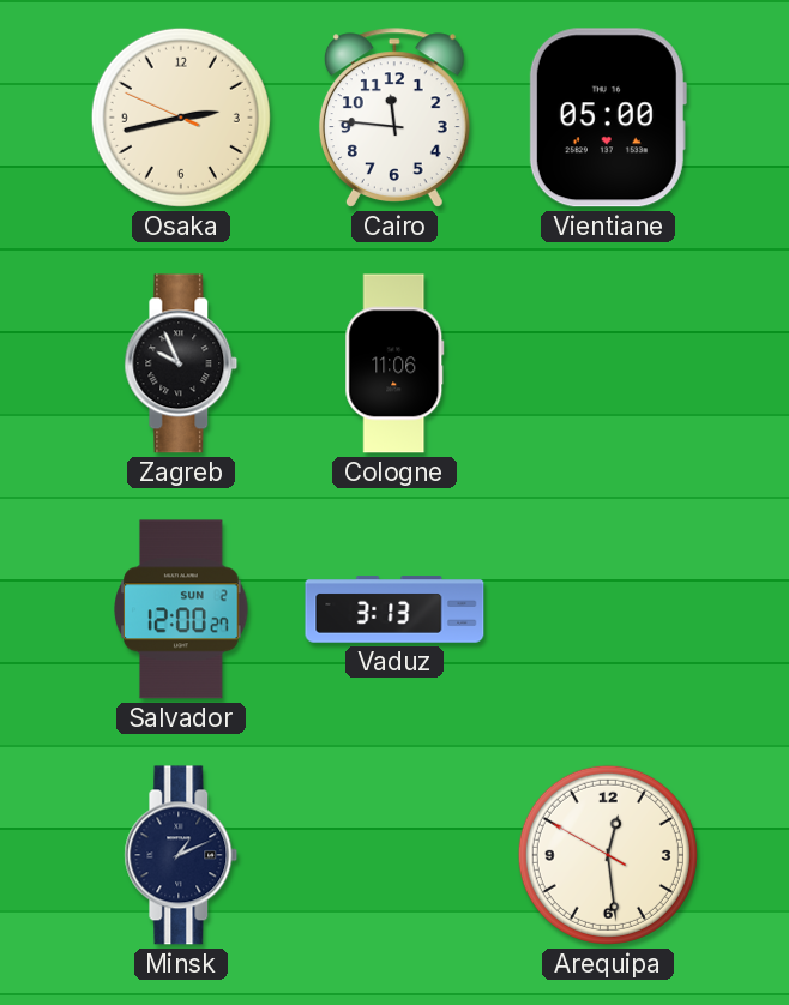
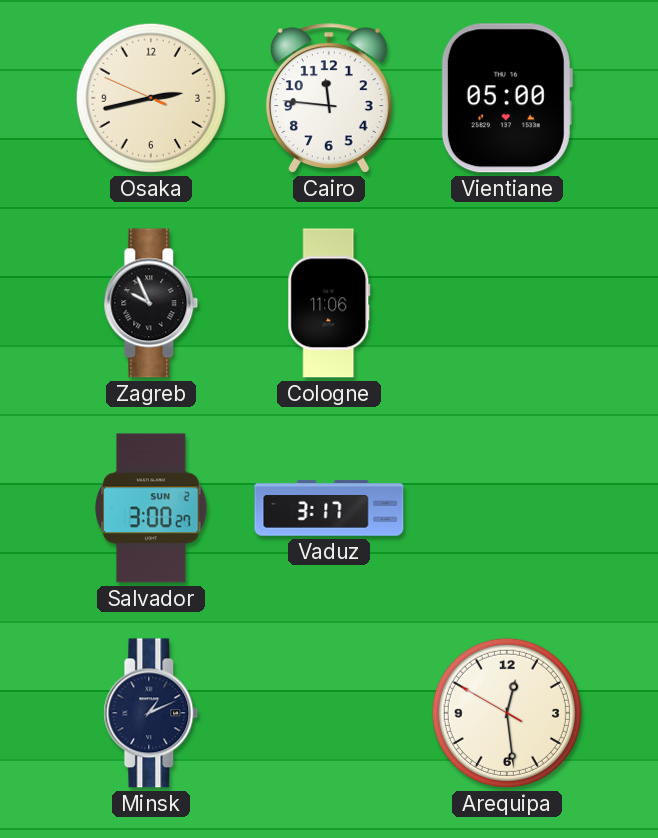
Salvador: 12:00 -> 3:00 (151, 508)
Vaduz: 3:13 -> 3:17 (329, 508)
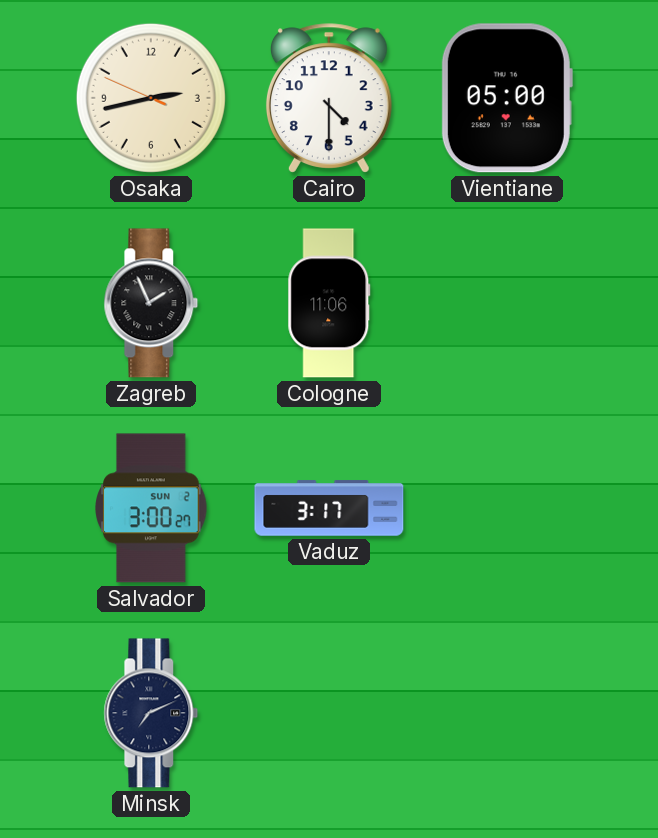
Cairo: 11:46 -> 4:30 (329, 98)
Zagreb: 9:56 -> 1:56 (151, 303)
Minsk: 1:11 -> 7:11 (151, 713)
Arequipa: 12:28 -> none (507, 713)
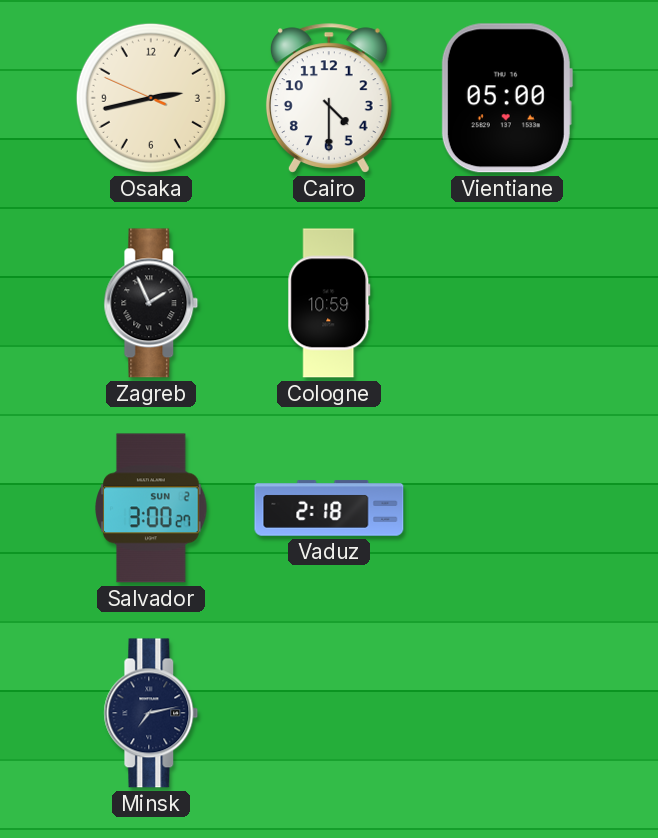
Cologne: 11:06 -> 10:59 (329, 303)
Vaduz: 3:17 -> 2:18 (329, 508)
Minsk: 7:11 -> 7:13 (151, 713)
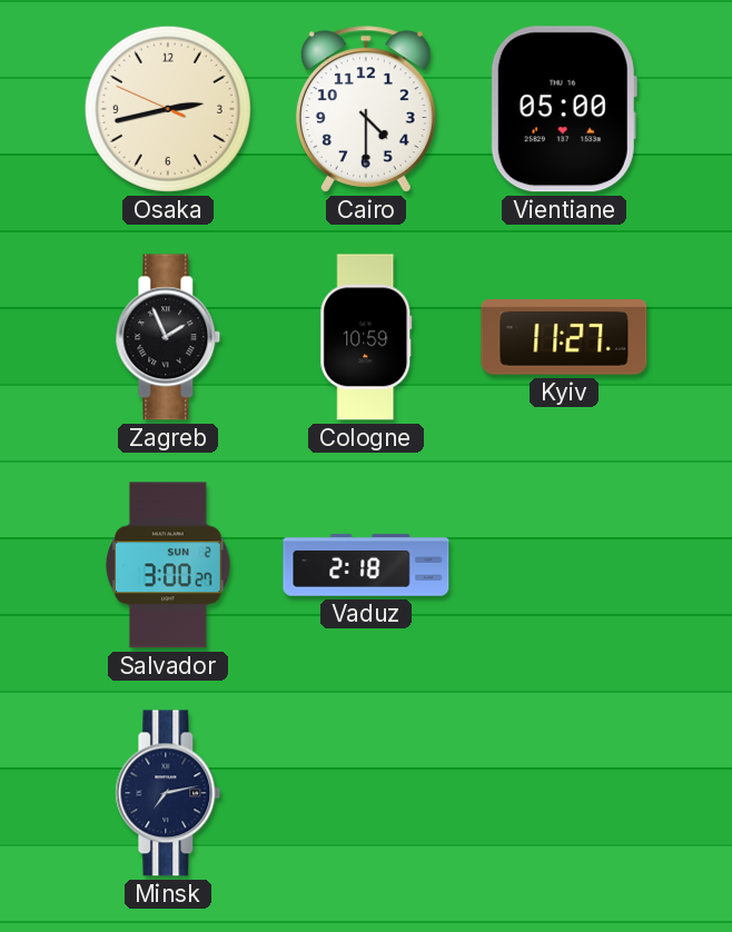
Kyiv: none -> 11:27 (564, 338)
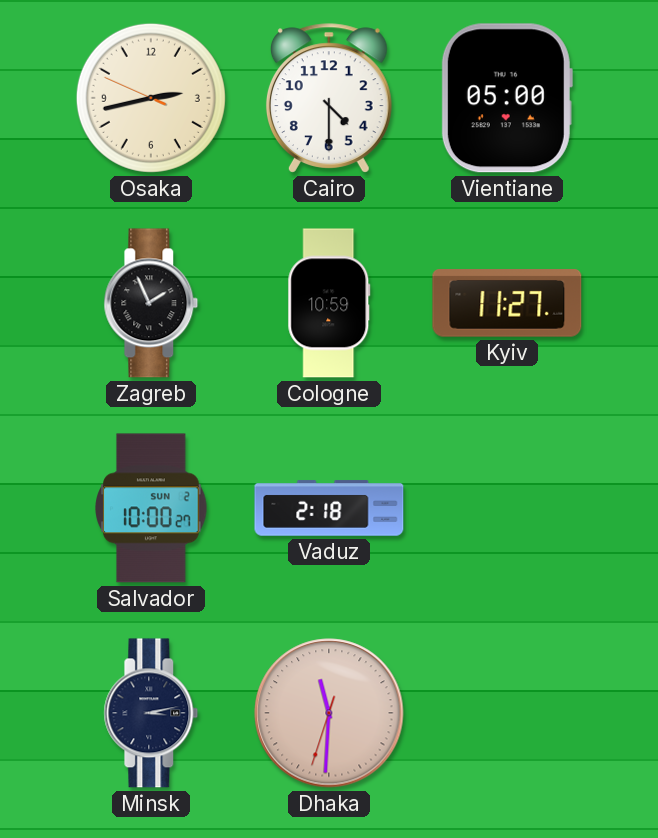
Salvador: 3:00 -> 10:00 (151, 508)
Minsk: 7:13 -> 3:13 (151, 713)
Dhaka: none -> 11:30 (329, 713)
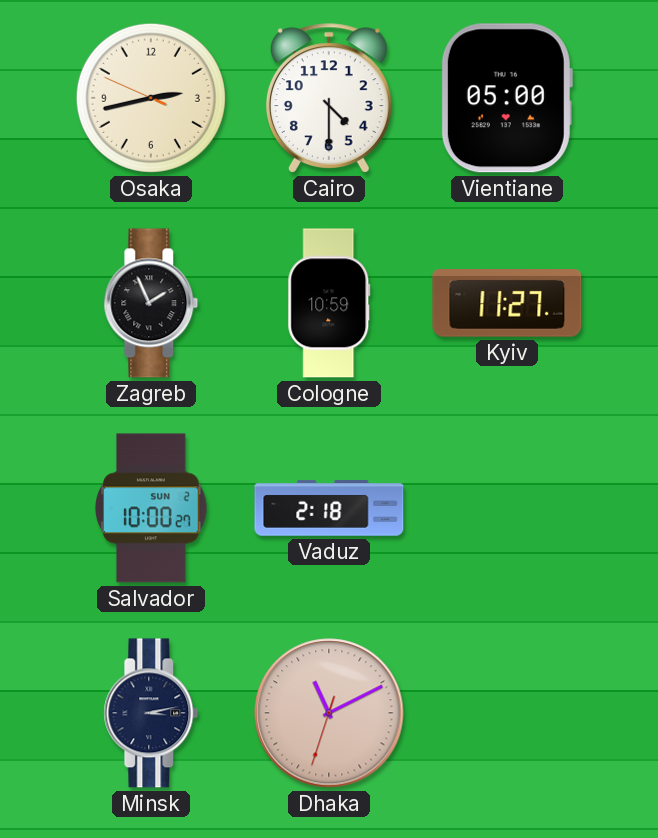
Dhaka: 11:30 -> 11:10 (329, 713)
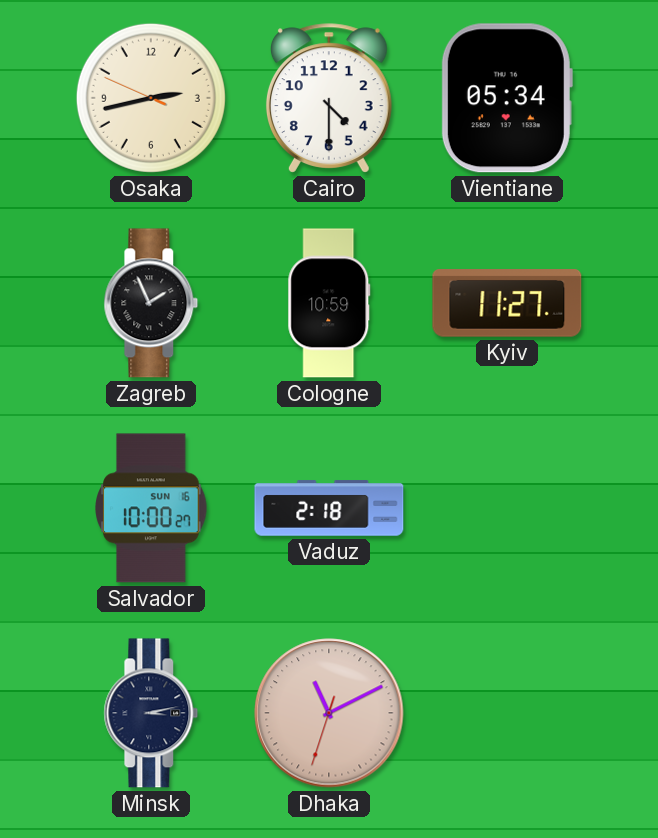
Vientiane: 05:00 -> 05:34 (507, 98)
Salvador date: SUN 2 -> SUN 16 (151, 508)
